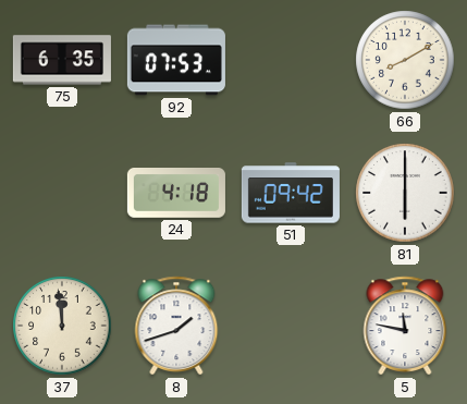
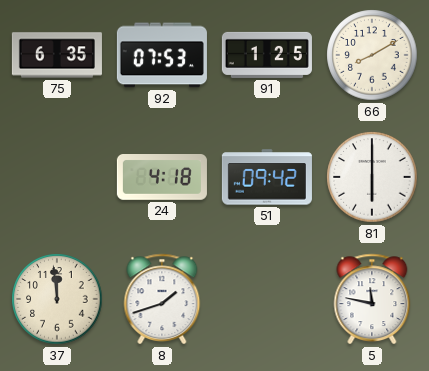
91: none -> 1:25 (267, 55)
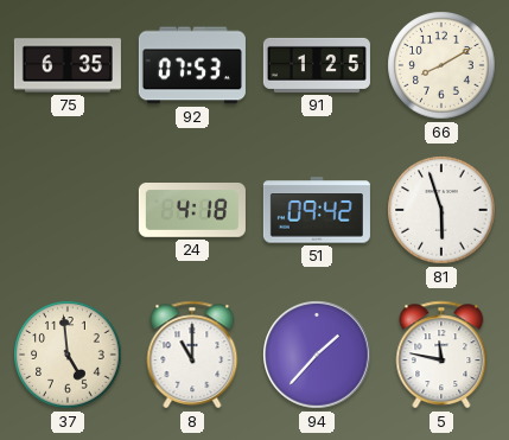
81: 6:00 -> 5:57 (441, 210)
37: 11:59 -> 4:59 (68, 355)
8: 1:42 -> 11:00 (192, 355)
94: none -> 1:37 (317, 355)
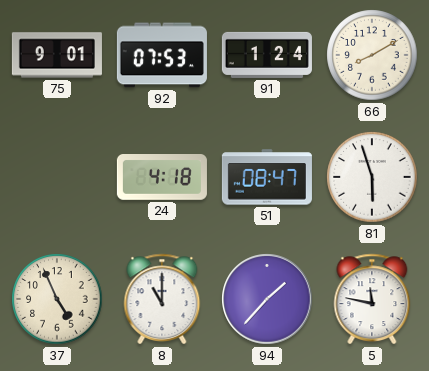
75: 6:35 -> 9:01 (57, 55)
91: 1:25 -> 1:24 (267, 55)
51: 09:42 -> 08:47 (267, 177)
37: 4:59 -> 4:56 (57, 299)
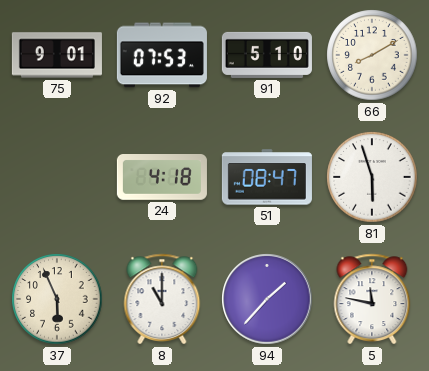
91: 1:24 -> 5:10 (267, 55)
37: 4:56 -> 5:56 (57, 299)
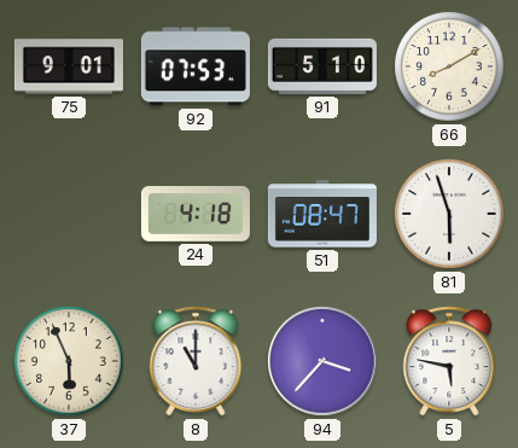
94: 1:37 -> 3:37 (322, 361)
5: 11:47 -> 5:47 (449, 361)
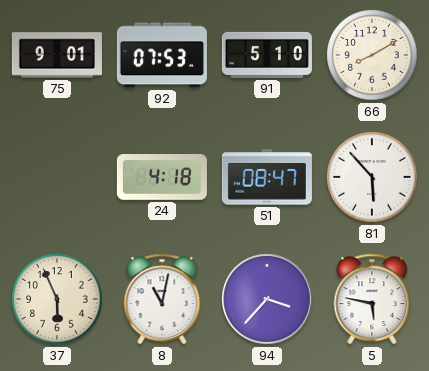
81: 5:57 -> 5:53 (372, 177)
8: 11:00 -> 11:02 (162, 299)
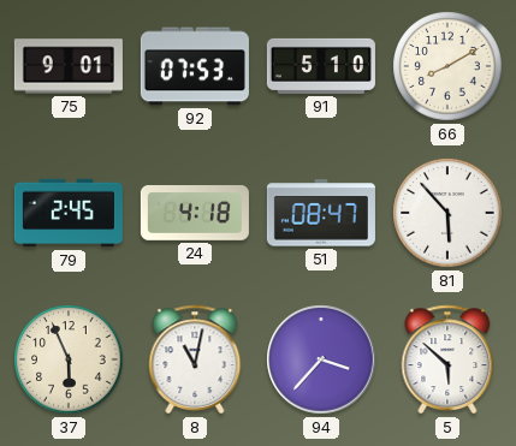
79: none -> 2:45 (69, 213)
5: 5:47 -> 5:52 (447, 359)
